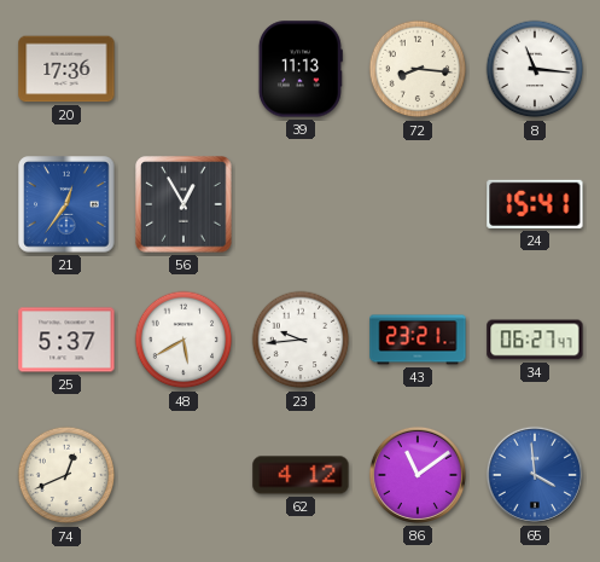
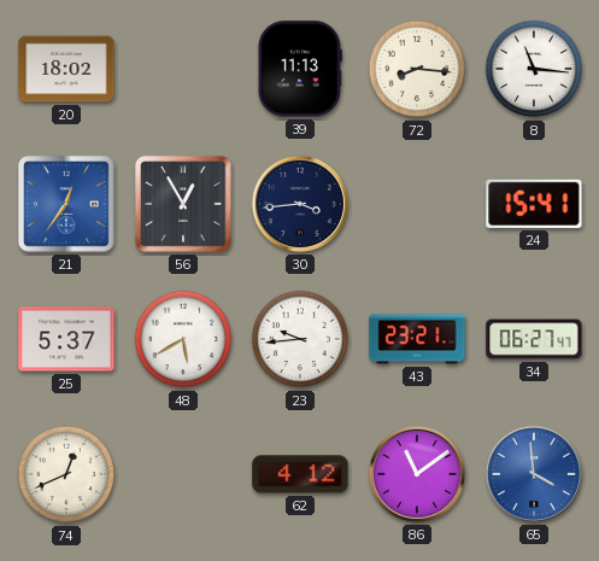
20: 17:36 -> 18:02 (66, 69)
30: none -> 3:44 (300, 204)
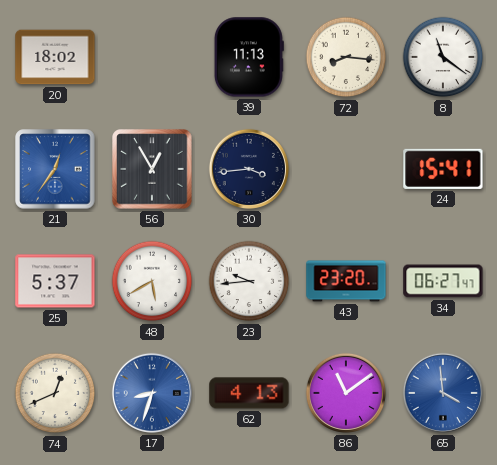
8: 11:16 -> 11:21 (443, 57)
43: 23:21 -> 23:20 (346, 281)
17: none -> 8:33 (152, 393)
62: 4:12 -> 4:13 (249, 393)
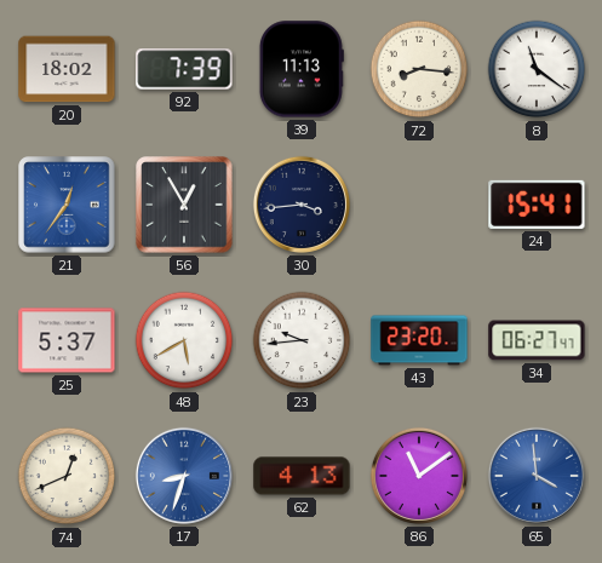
92: none -> 7:39 (184, 69)
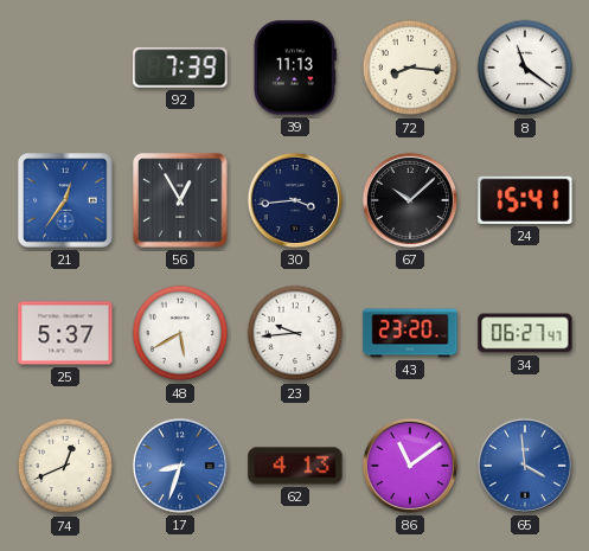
20: 18:02 -> none (67, 69)
67: none -> 10:08 (410, 200)
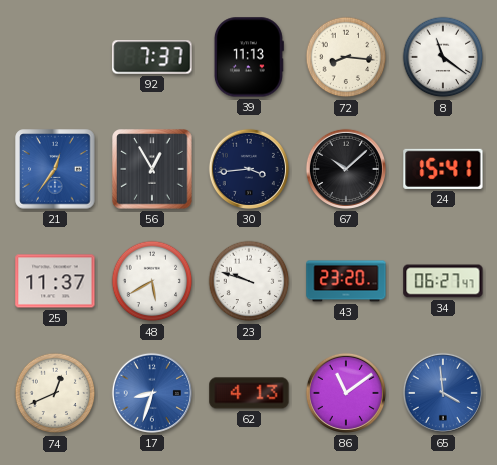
92: 7:39 -> 7:37 (152, 57)
25: 5:37 -> 11:37 (55, 281)
23: 9:44 -> 9:48 (249, 281)
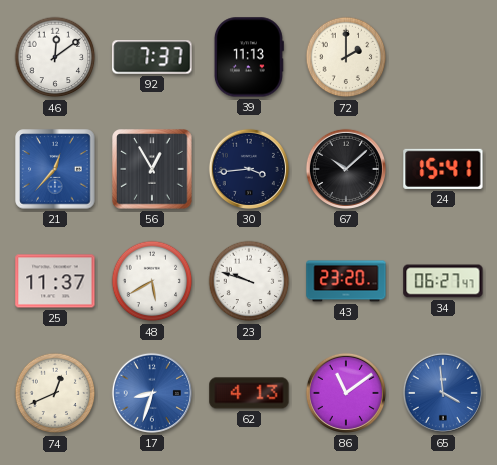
46: none -> 12:09 (55, 57)
72: 8:16 -> 2:00 (346, 57)
8: 11:21 -> none (443, 57)
21: 12:36 -> 12:37 (55, 169)
